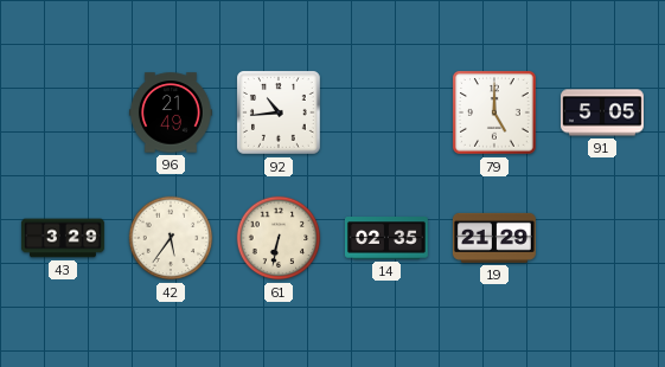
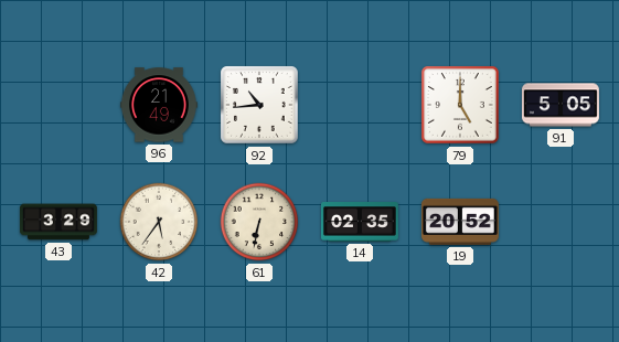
19: 21:29 -> 20:52 (460, 222)
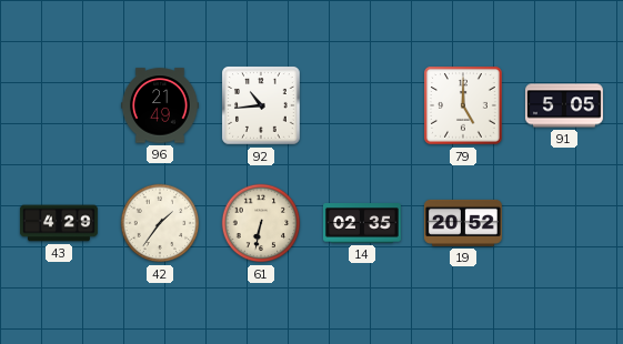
43: 3:29 -> 4:29 (59, 223)
42: 5:36 -> 1:36 (160, 223)
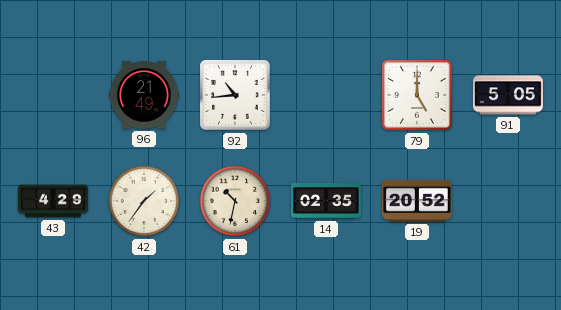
61: 6:32 -> 10:32 (235, 201)
